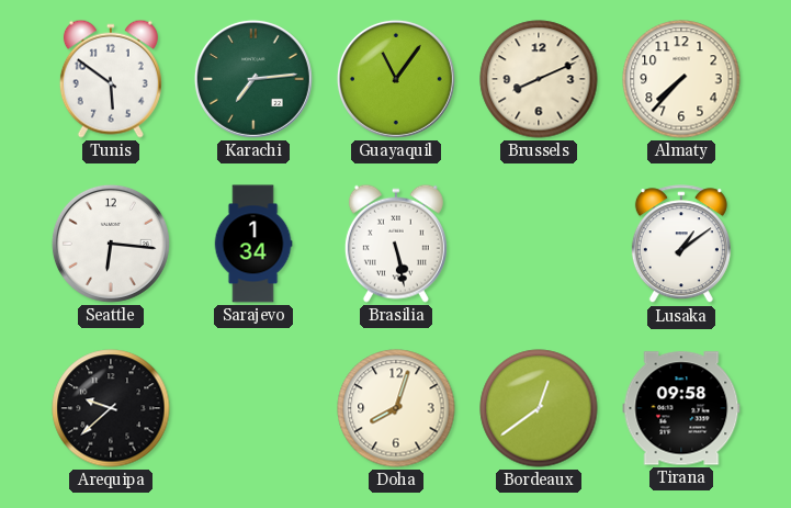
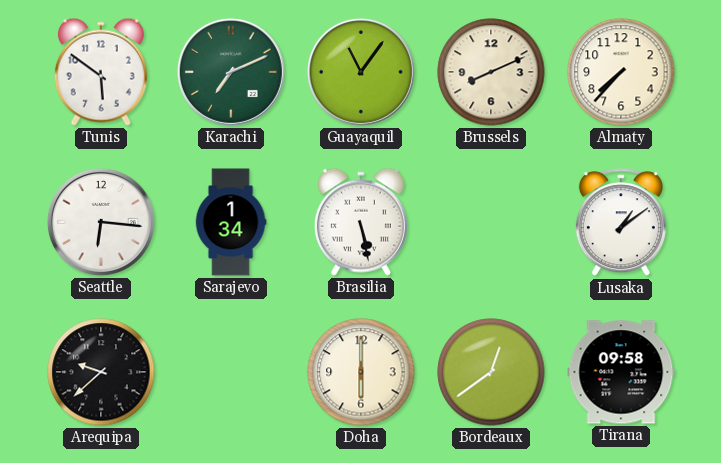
Karachi: 7:14 -> 7:11 (231, 72)
Doha: 8:03 -> 6:00 (361, 372)
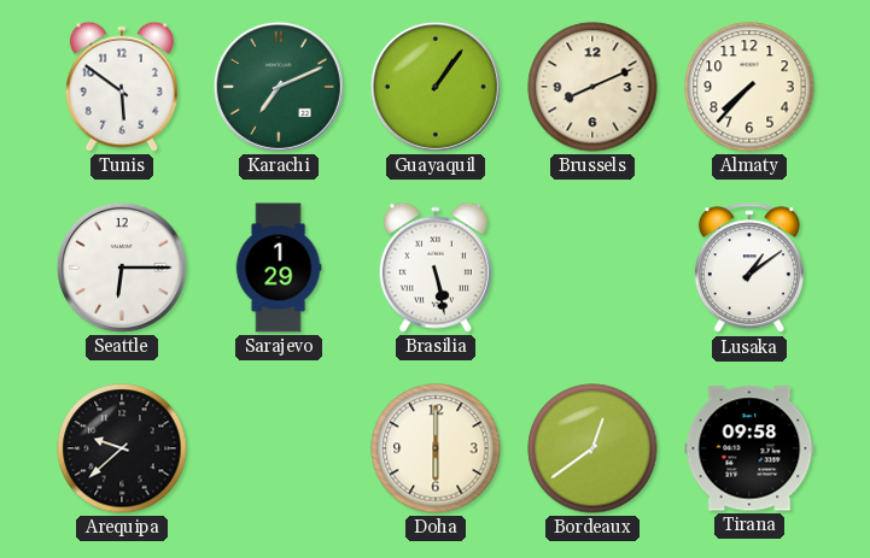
Guayaquil: 11:06 -> 1:06 (436, 87)
Seattle: 6:16 -> 6:15 (122, 268)
Sarajevo: 1:34 -> 1:29 (279, 268)
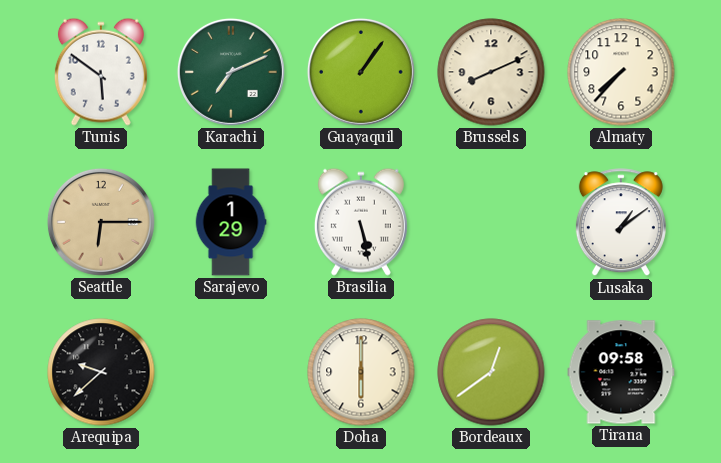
Seattle dial: white -> champagne (101, 222)
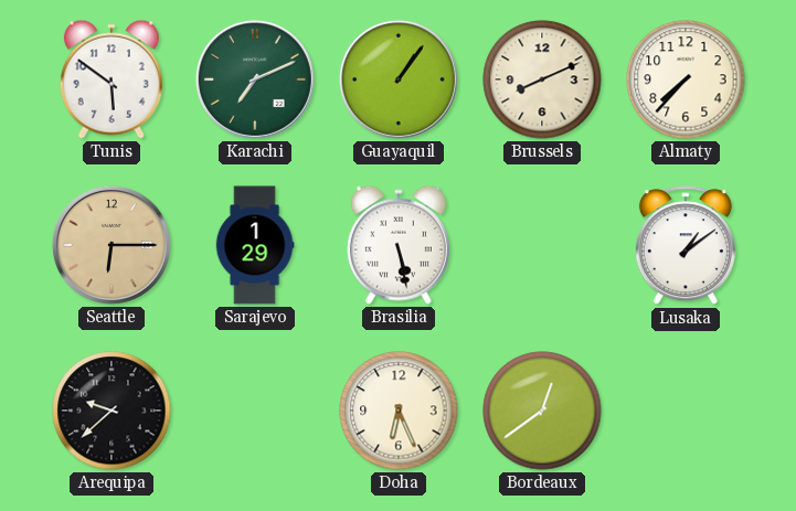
Doha: 6:00 -> 6:26 (399, 411)
Tirana: 09:58 -> none (621, 372)
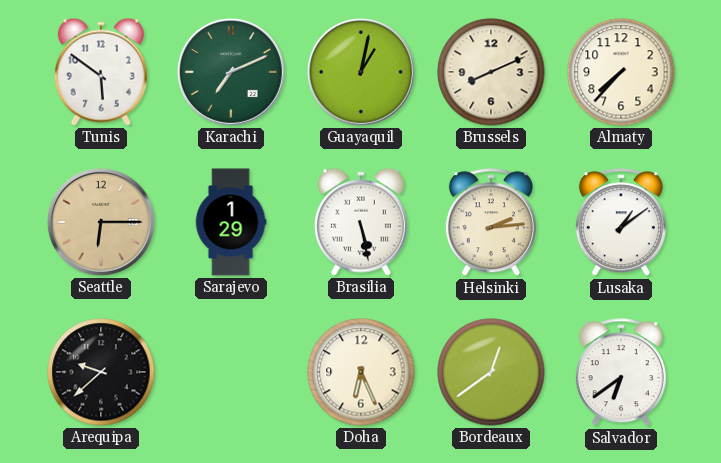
Guayaquil: 1:06 -> 1:02 (361, 72)
Helsinki: none -> 2:14 (491, 223)
Salvador: none -> 6:39 (621, 373)
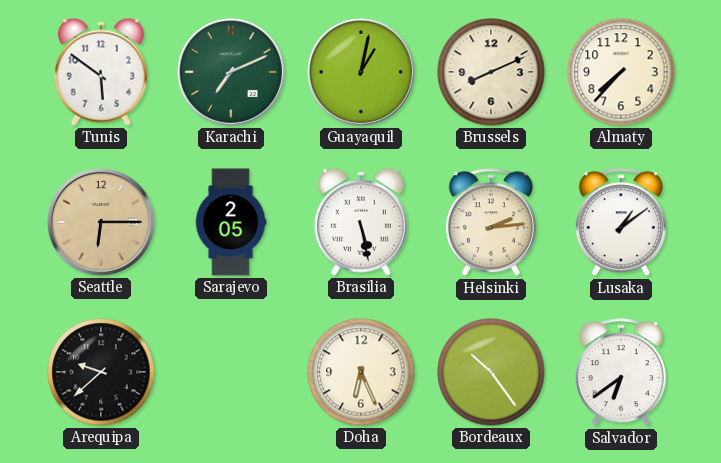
Sarajevo: 1:29 -> 2:05 (231, 222)
Bordeaux: 12:39 -> 10:24 (491, 372)
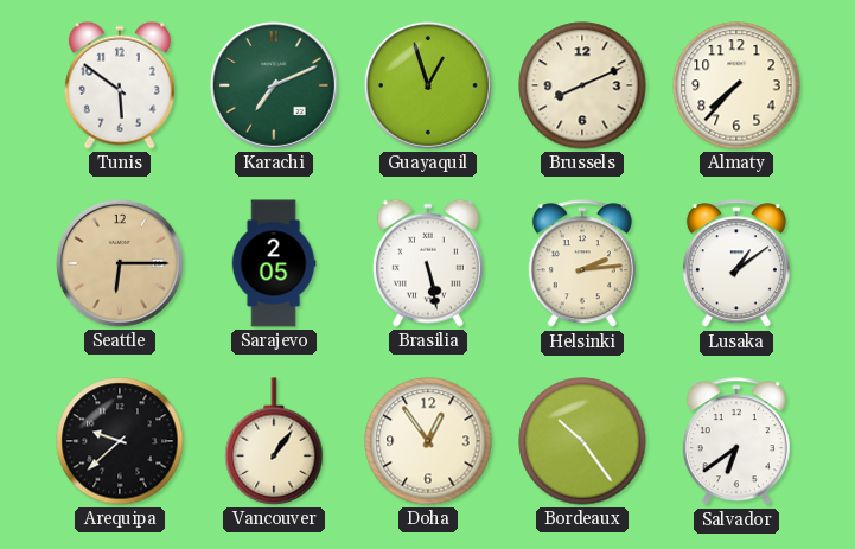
Guayaquil: 1:02 -> 12:57 (428, 85)
Vancouver: none -> 1:06 (274, 441)
Doha: 6:26 -> 12:54 (428, 441)
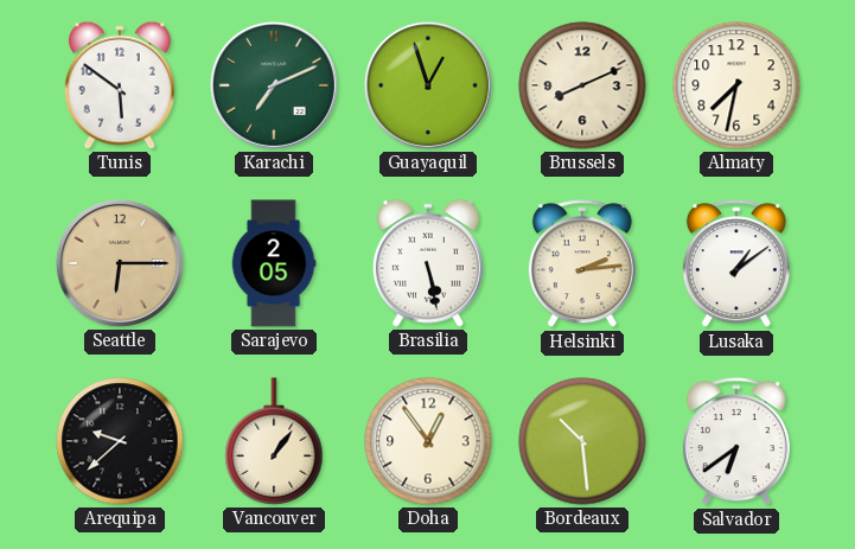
Almaty: 7:37 -> 7:32 (736, 85)
Bordeaux: 10:24 -> 10:29 (582, 441)
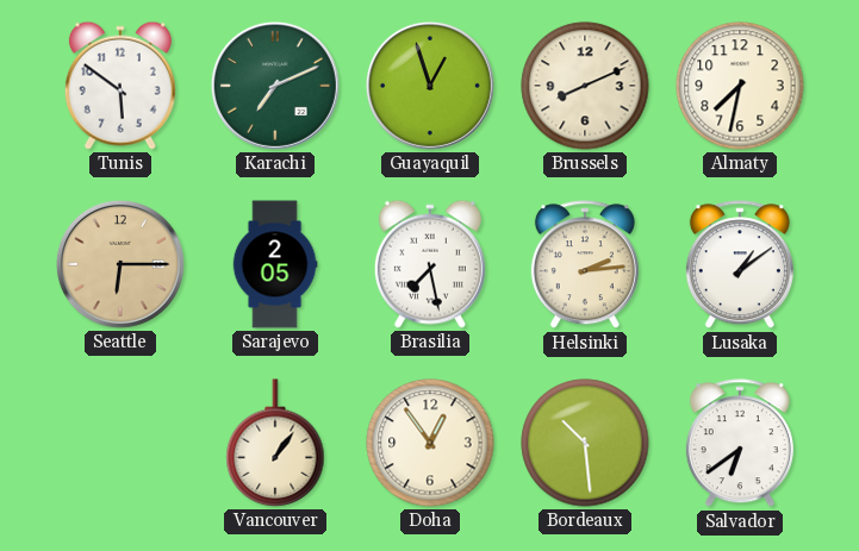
Brasilia: 5:28 -> 7:28 (430, 264)
Arequipa: 9:38 -> none (120, 441)
